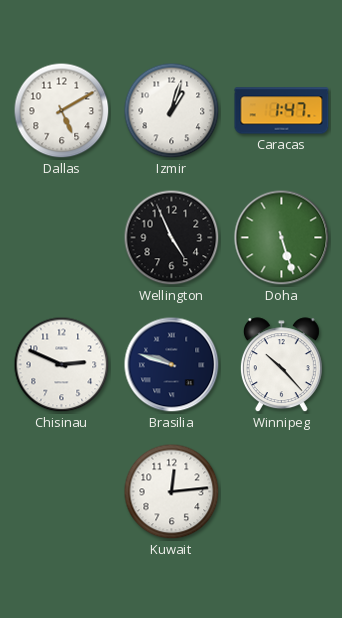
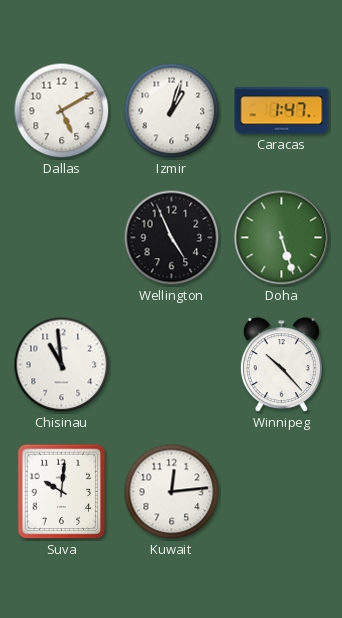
Chisinau: 2:49 -> 10:59 (62, 365)
Brasilia: 9:48 -> none (172, 365)
Suva: none -> 10:01 (62, 492)
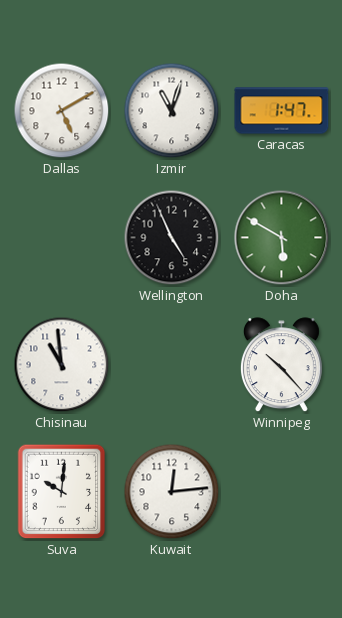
Izmir: 1:03 -> 11:03 (172, 111)
Doha: 5:27 -> 5:50 (282, 238)
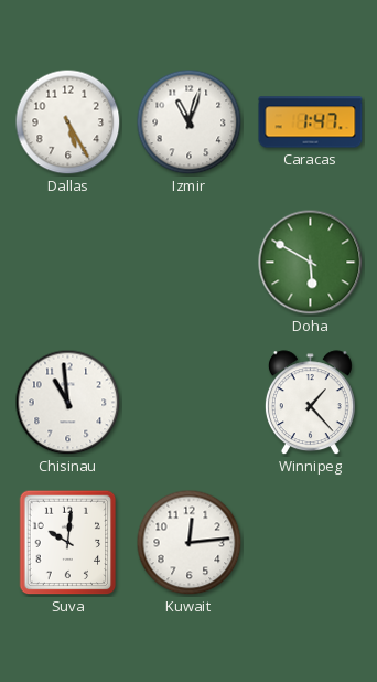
Dallas: 5:10 -> 5:25 (68, 122)
Wellington: 4:56 -> none (172, 238)
Winnipeg: 10:23 -> 1:23 (310, 403)
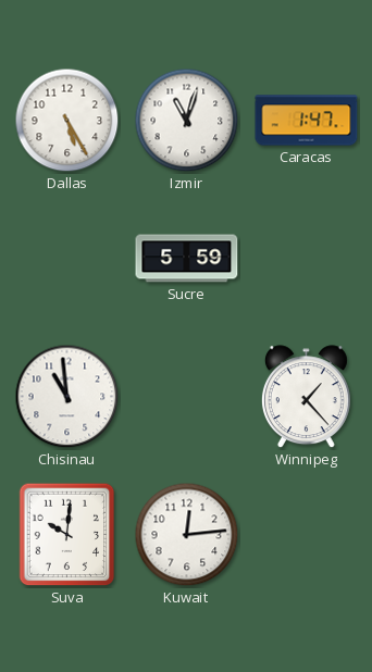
Sucre: none -> 5:59 (187, 259)
Doha: 5:50 -> none (311, 263)
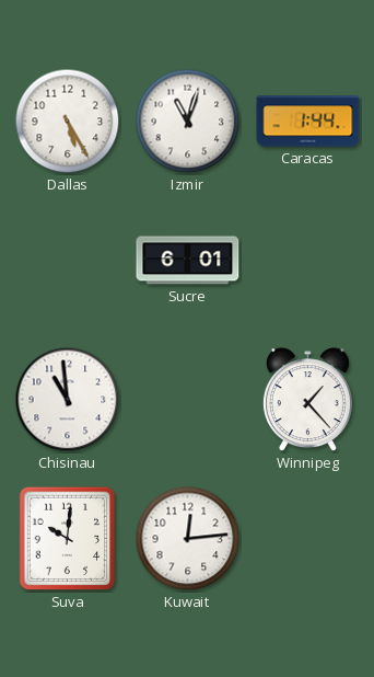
Caracas: 1:47 -> 1:44 (308, 122)
Sucre: 5:59 -> 6:01 (188, 261)
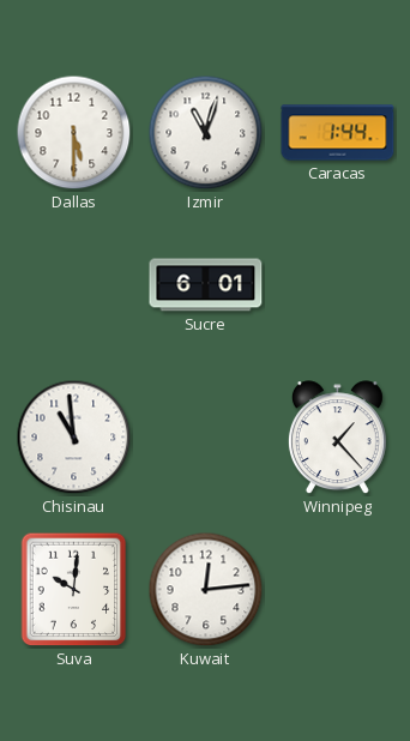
Dallas: 5:25 -> 5:30 (74, 133)
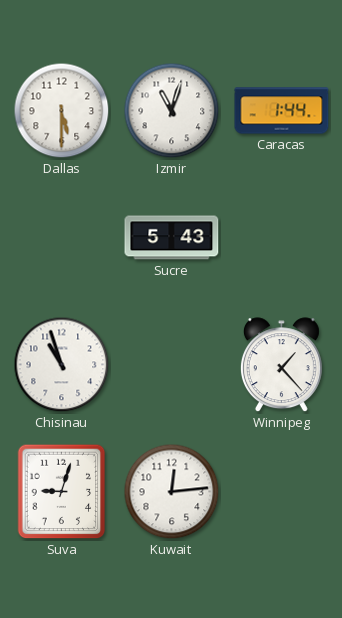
Sucre: 6:01 -> 5:43 (172, 238)
Chisinau: 10:59 -> 10:57 (62, 365)
Suva: 10:01 -> 9:03 (62, 492)
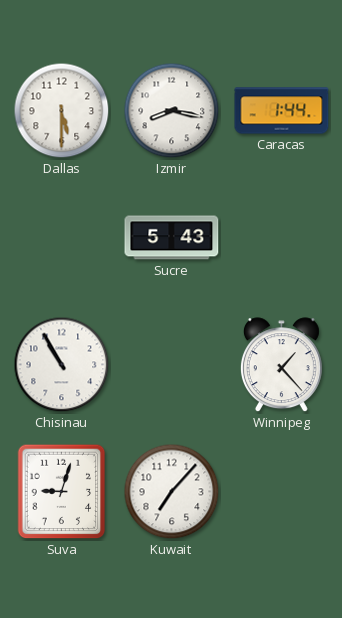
Izmir: 11:03 -> 8:17 (172, 111)
Chisinau: 10:57 -> 10:55 (62, 365)
Kuwait: 12:14 -> 7:07 (172, 492)
